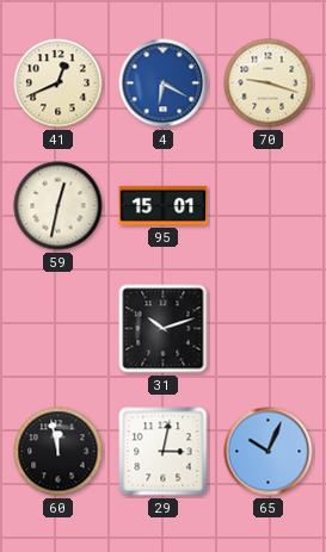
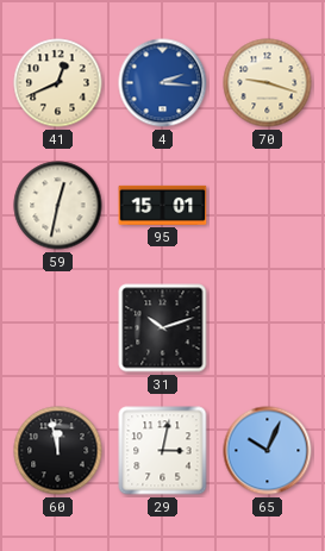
4: 6:20 -> 2:16 (163, 83)
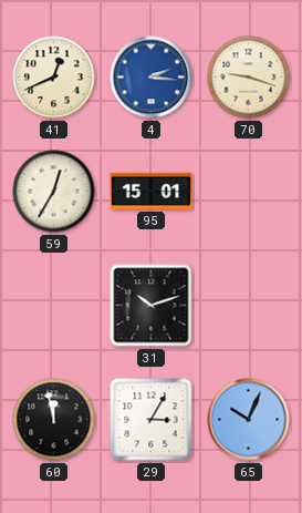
59: 12:32 -> 12:35 (54, 192)
29: 3:02 -> 3:05 (152, 420)
